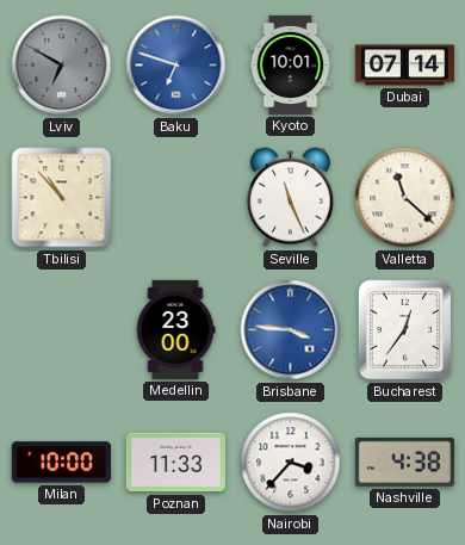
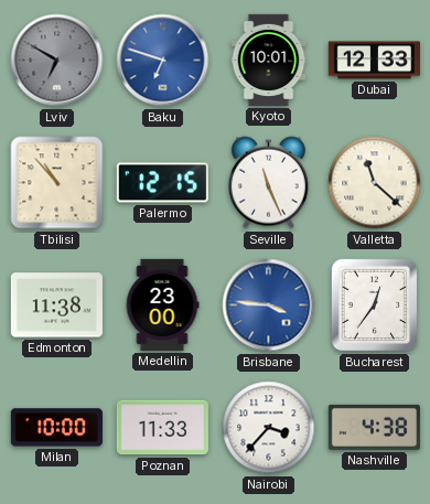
Dubai: 07:14 -> 12:33 (374, 61)
Palermo: none -> 12:15 (162, 183)
Edmonton: none -> 11:38 (56, 305)
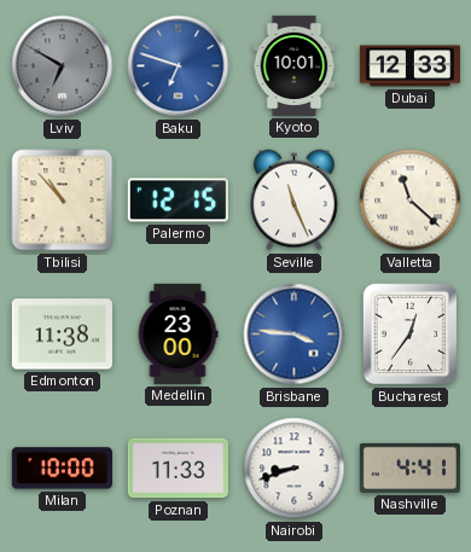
Nairobi: 3:37 -> 8:42 (295, 469)
Nashville: 4:38 -> 4:41 (409, 467)
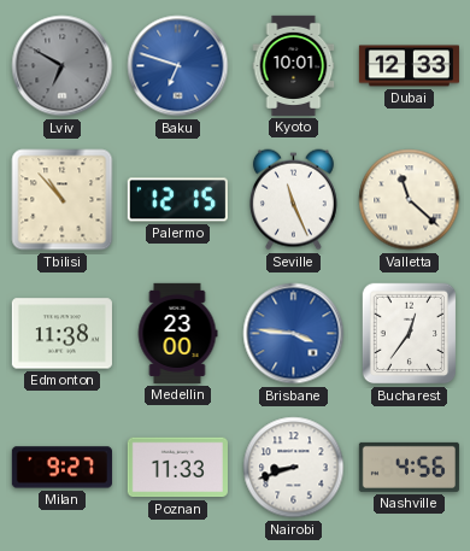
Milan: 10:00 -> 9:27 (61, 468)
Nashville: 4:41 -> 4:56 (409, 467)
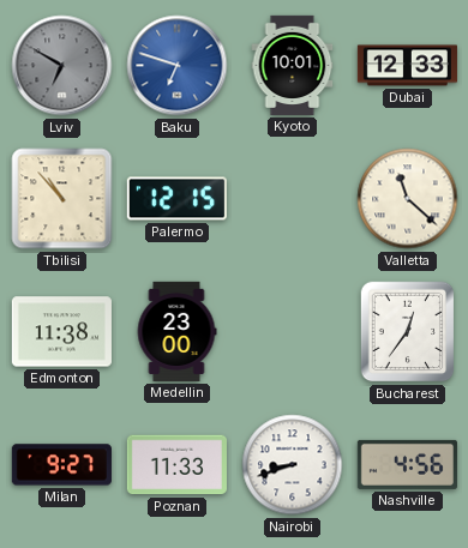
Seville: 11:26 -> none (293, 200)
Brisbane: 3:46 -> none (294, 334)
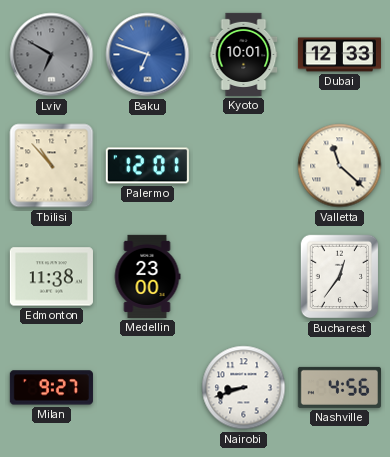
Palermo: 12:15 -> 12:01 (147, 166)
Poznan: 11:33 -> none (176, 465)
